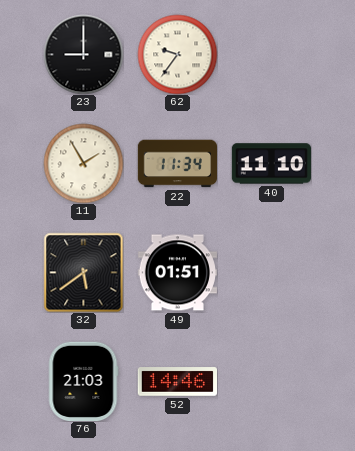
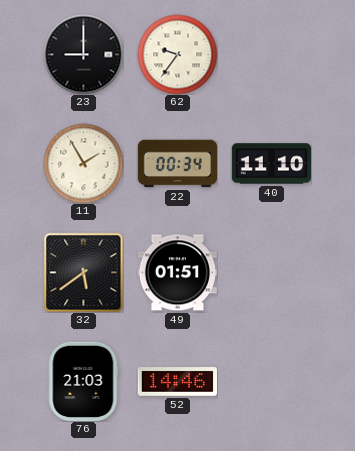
22: 11:34 -> 00:34 (177, 164)
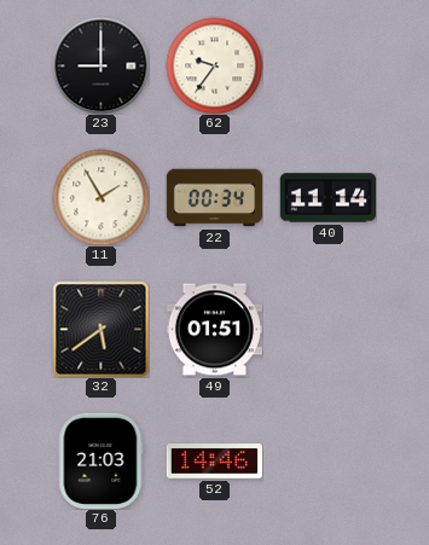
40: 11:10 -> 11:14 (327, 198)
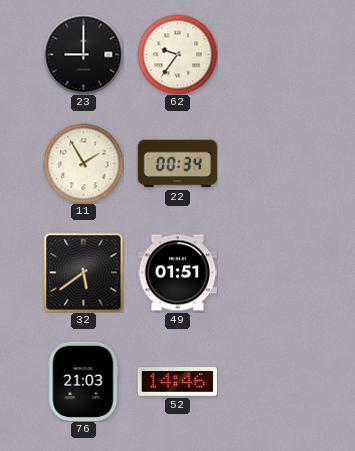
40: 11:14 -> none (327, 198)
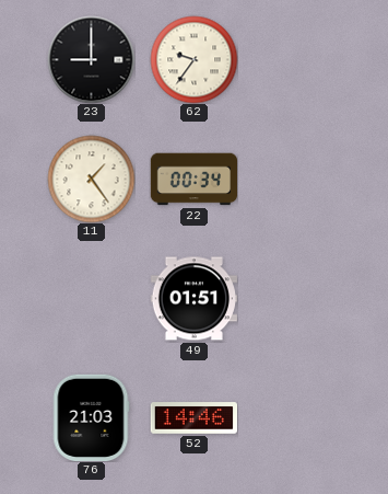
11: 1:55 -> 1:24 (91, 179)
32: 5:39 -> none (83, 272)
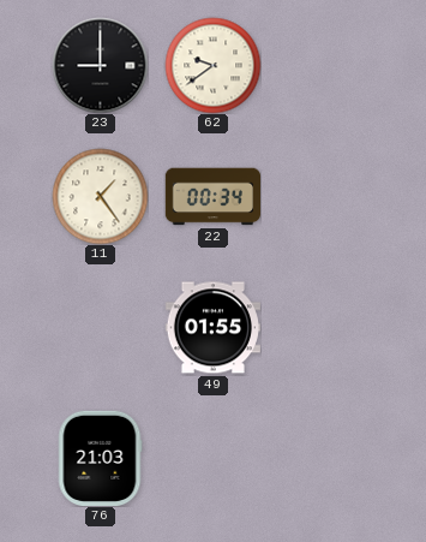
62: 9:36 -> 9:39 (212, 65)
49: 01:51 -> 01:55 (212, 328)
52: 14:46 -> none (193, 418)
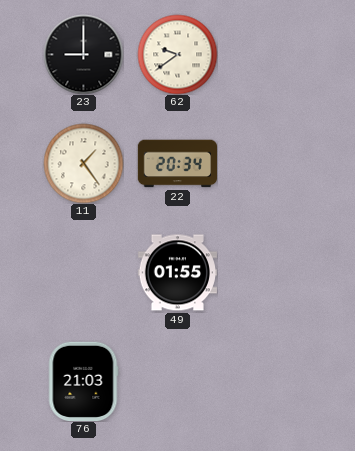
22: 00:34 -> 20:34 (177, 164)
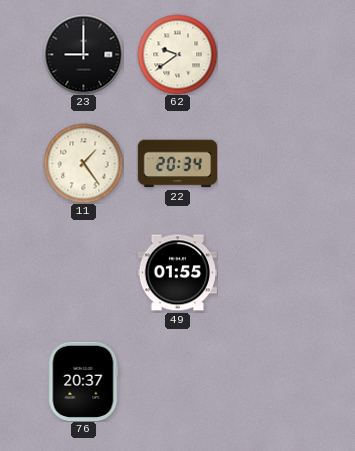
76: 21:03 -> 20:37 (83, 381)
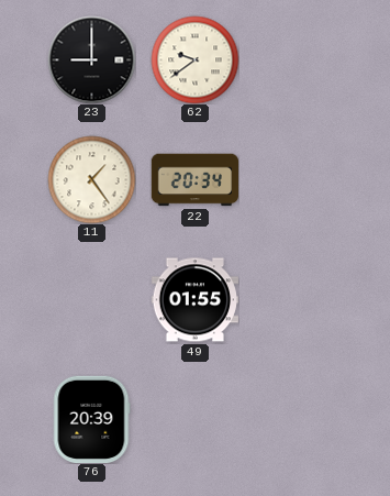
76: 20:37 -> 20:39 (91, 419)
